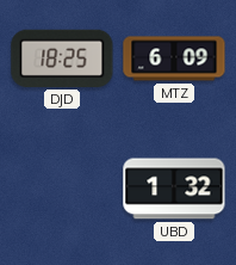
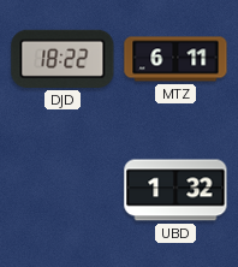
DJD: 18:25 -> 18:22 (63, 59)
MTZ: 6:09 -> 6:11 (175, 59)
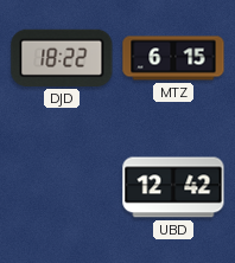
MTZ: 6:11 -> 6:15 (173, 58)
UBD: 1:32 -> 12:42 (173, 187)
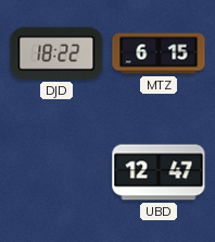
UBD: 12:42 -> 12:47 (159, 172)
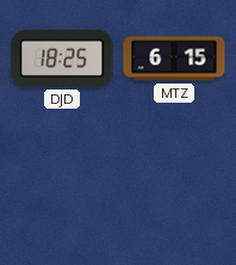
DJD: 18:22 -> 18:25 (62, 58)
UBD: 12:47 -> none (159, 172)
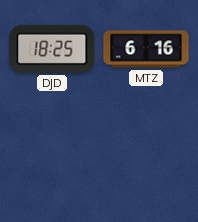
MTZ: 6:15 -> 6:16 (146, 49)
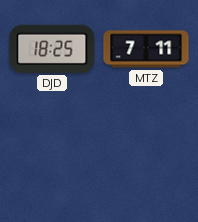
MTZ: 6:16 -> 7:11 (146, 49)
